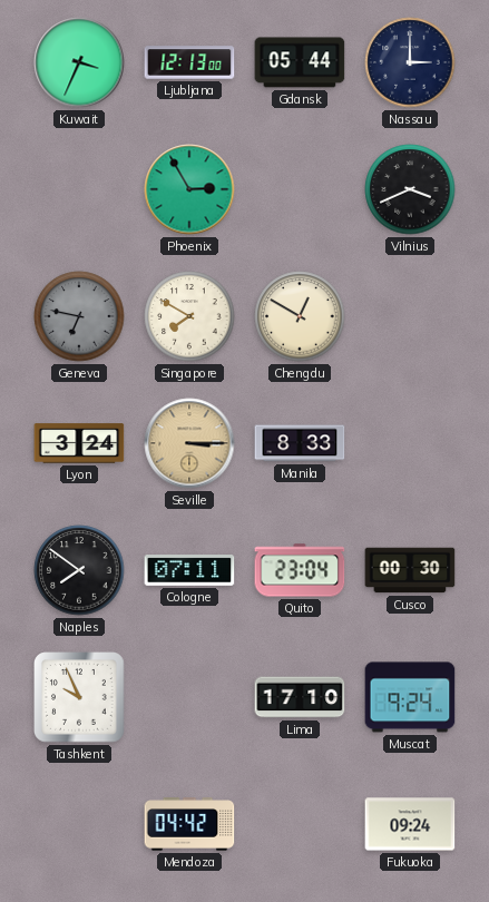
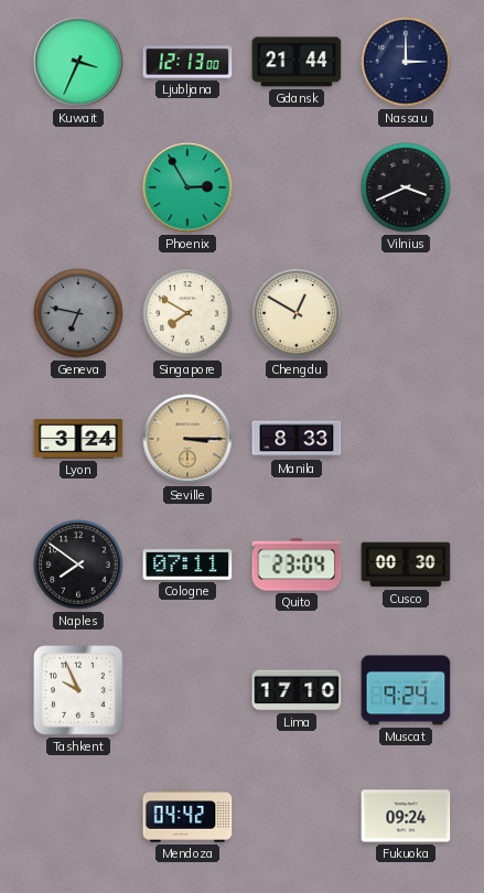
Gdansk: 05:44 -> 21:44 (297, 62)
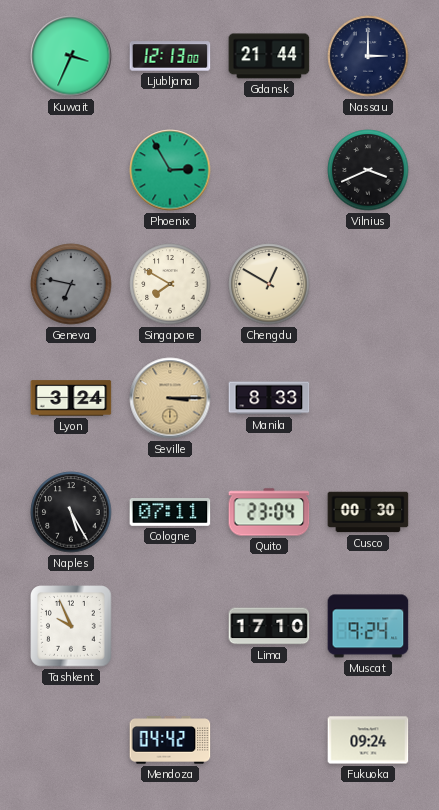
Naples: 7:51 -> 5:25 (71, 512)
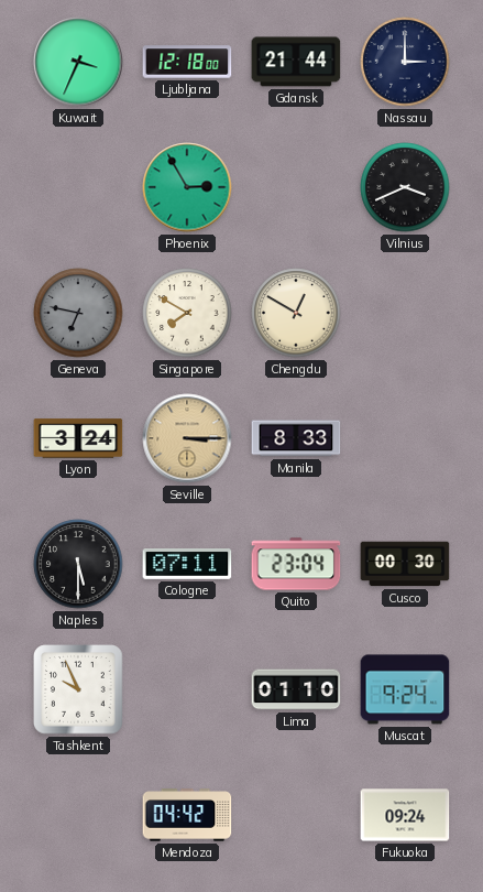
Ljubljana: 12:13 -> 12:18 (187, 62)
Naples: 5:25 -> 5:30 (78, 564)
Lima: 17:10 -> 01:10 (296, 689)
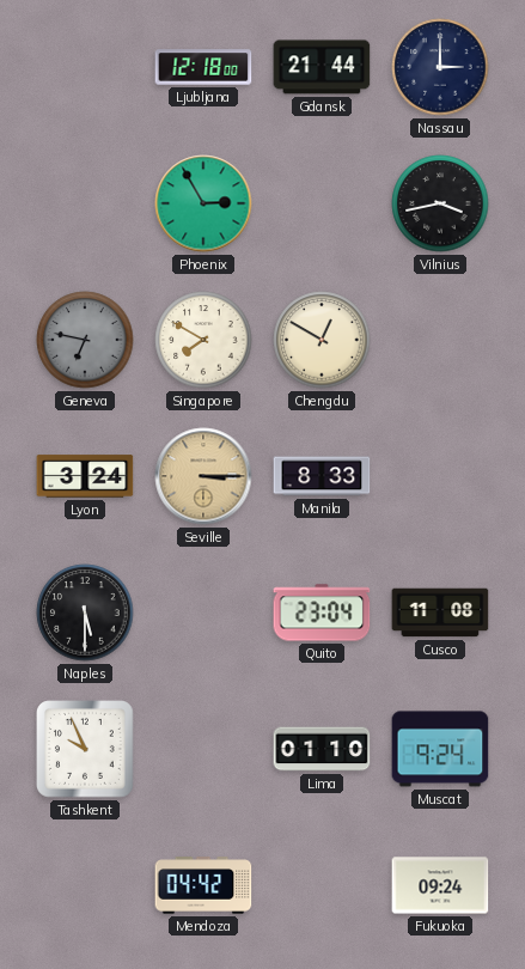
Kuwait: 3:34 -> none (78, 62)
Vilnius: 3:41 -> 3:43 (440, 203)
Cologne: 07:11 -> none (187, 565)
Cusco: 00:30 -> 11:08 (440, 613)
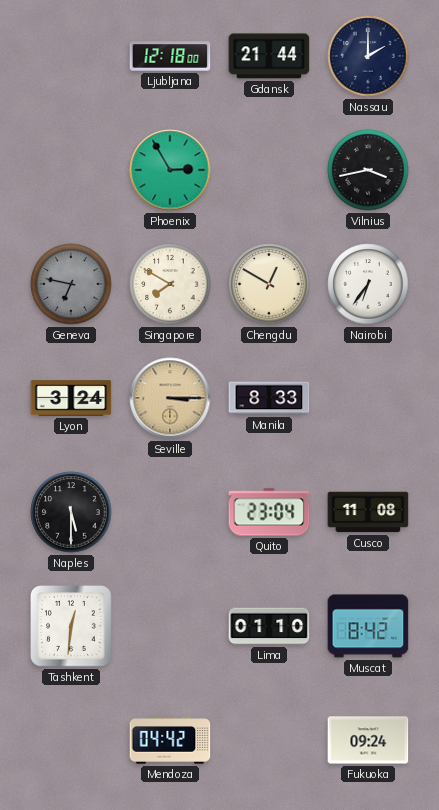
Nassau: 3:00 -> 2:00 (368, 56)
Nairobi: none -> 6:36 (368, 284)
Tashkent: 9:56 -> 12:31 (72, 627)
Muscat: 9:24 -> 8:42 (368, 626)
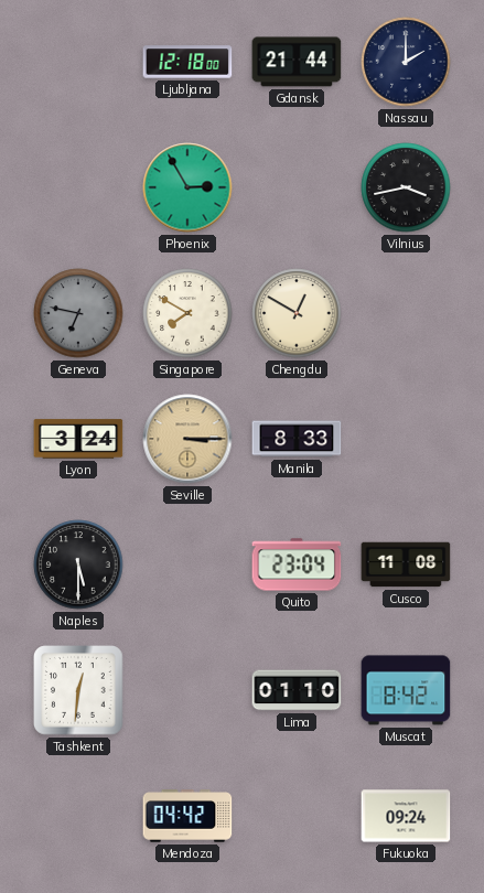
Nairobi: 6:36 -> none (368, 284)
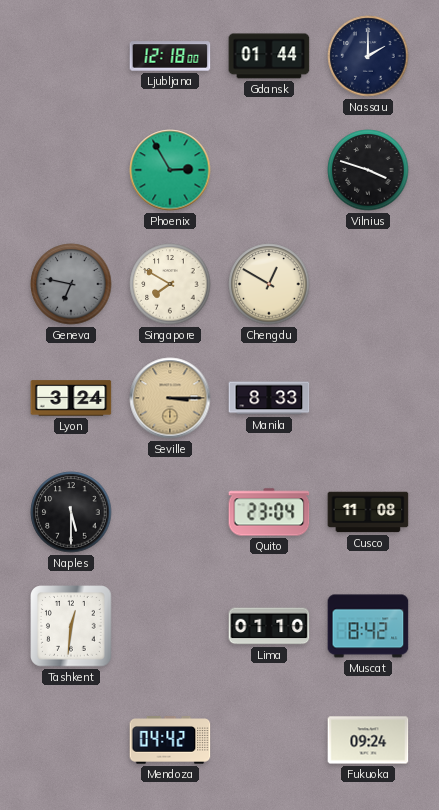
Gdansk: 21:44 -> 01:44 (269, 56)
Vilnius: 3:43 -> 3:48 (368, 170)
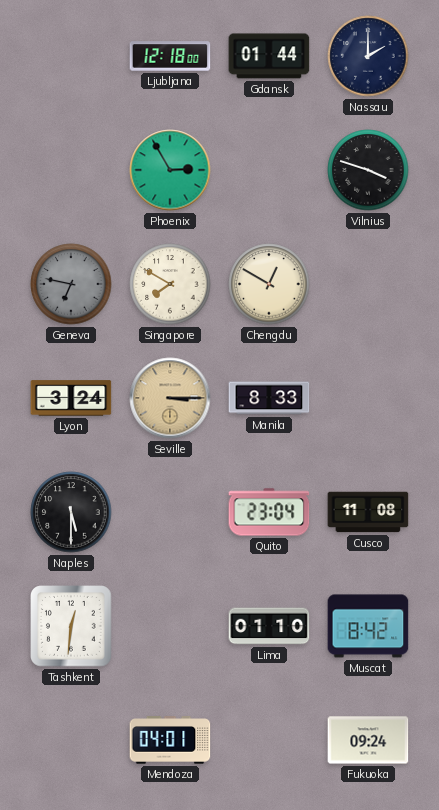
Mendoza: 04:42 -> 04:01 (170, 740)
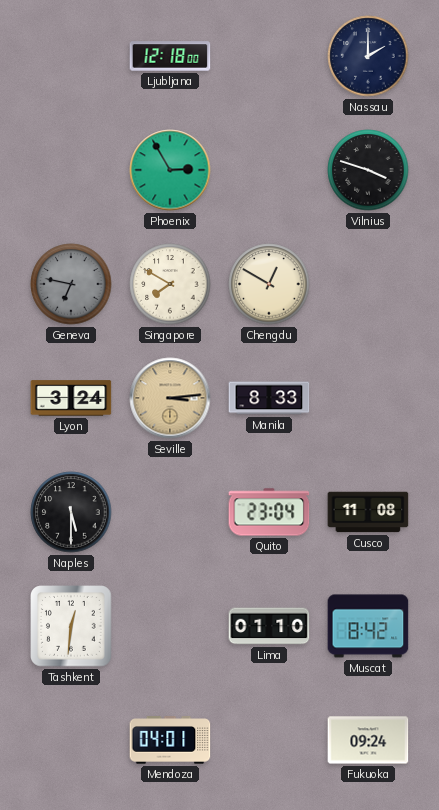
Gdansk: 01:44 -> none (269, 56)
Seville: 3:15 -> 3:14 (170, 398)
